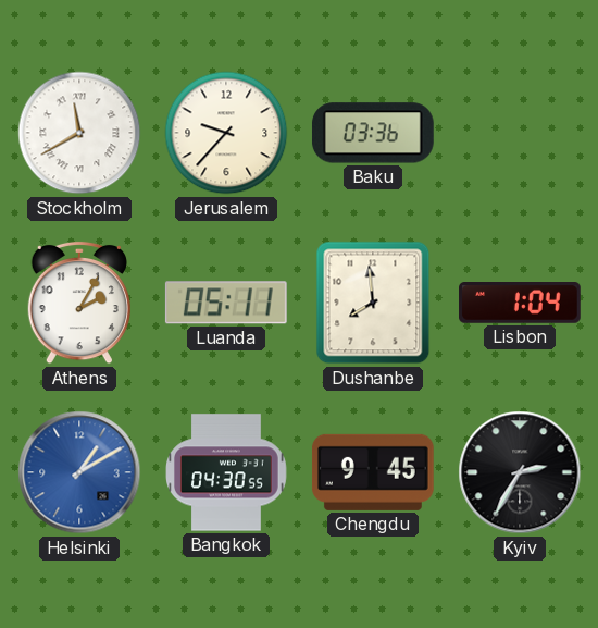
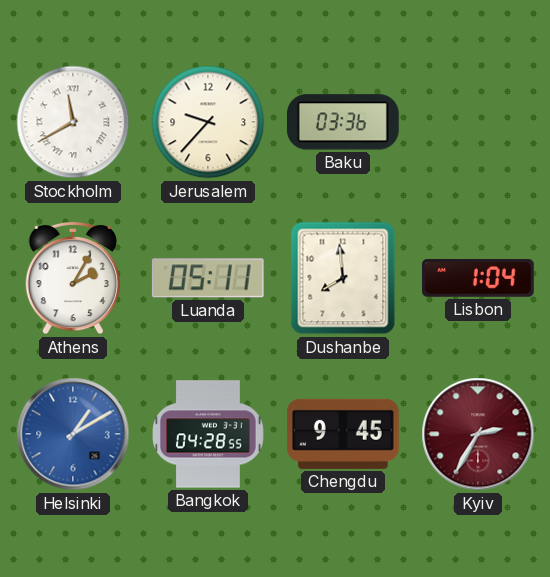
Bangkok: 04:30 -> 04:28 (209, 434)
Kyiv dial: black -> burgundy (478, 434)
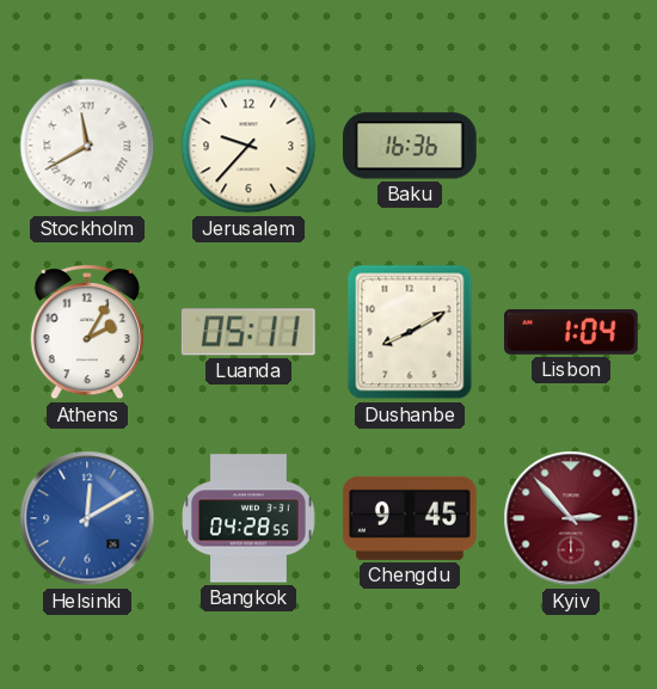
Baku: 03:36 -> 16:36 (410, 146)
Dushanbe: 7:59 -> 8:10 (410, 332)
Helsinki: 1:10 -> 12:10 (87, 518)
Kyiv: 2:35 -> 2:53 (571, 518)
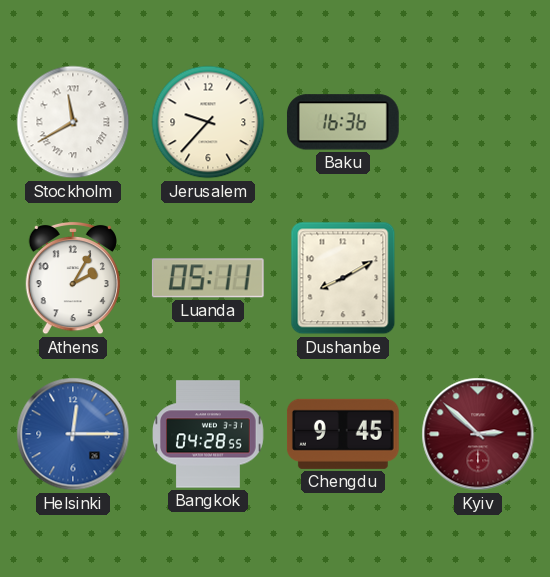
Lisbon: 1:04 -> none (572, 333)
Helsinki: 12:10 -> 12:15 (73, 434)
Kyiv: 2:53 -> 2:52 (478, 434)
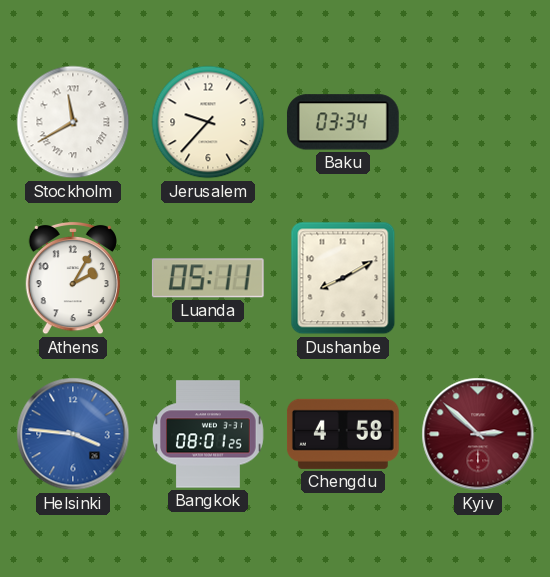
Baku: 16:36 -> 03:34 (343, 122)
Helsinki: 12:15 -> 3:46 (73, 434)
Bangkok: 04:28 -> 08:01 (209, 434)
Chengdu: 9:45 -> 4:58 (343, 434)
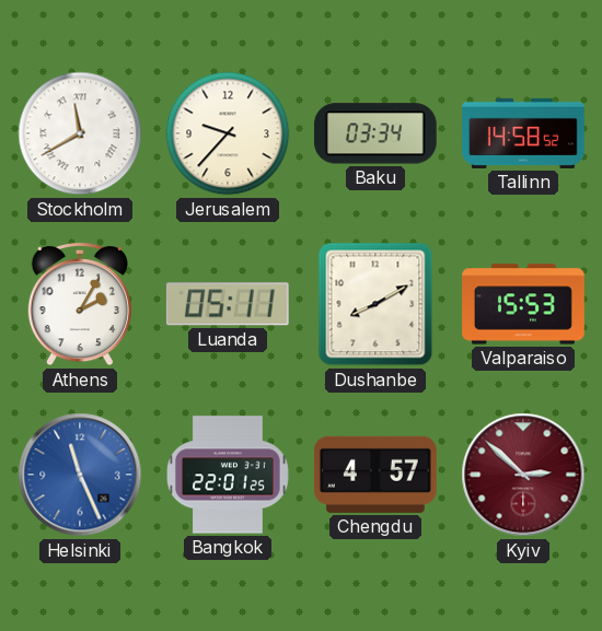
Tallinn: none -> 14:58 (523, 133)
Valparaiso: none -> 15:53 (523, 304)
Helsinki: 3:46 -> 11:26 (80, 475)
Bangkok: 08:01 -> 22:01 (229, 475)
Chengdu: 4:58 -> 4:57 (375, 475)
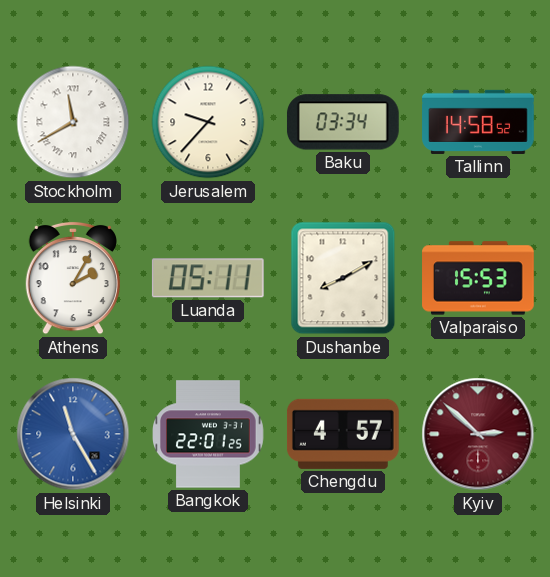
Helsinki: 11:26 -> 11:25 (73, 434)
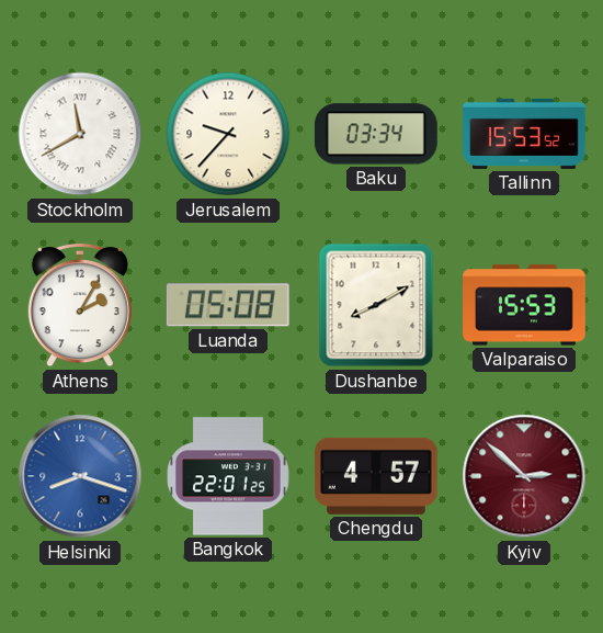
Tallinn: 14:58 -> 15:53 (524, 134)
Luanda: 05:11 -> 05:08 (228, 305)
Helsinki: 11:25 -> 8:18 (80, 476)
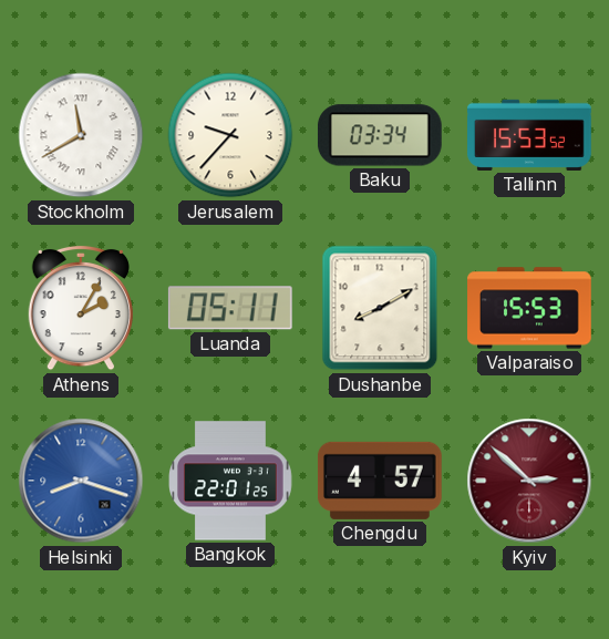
Luanda: 05:08 -> 05:11 (230, 308)
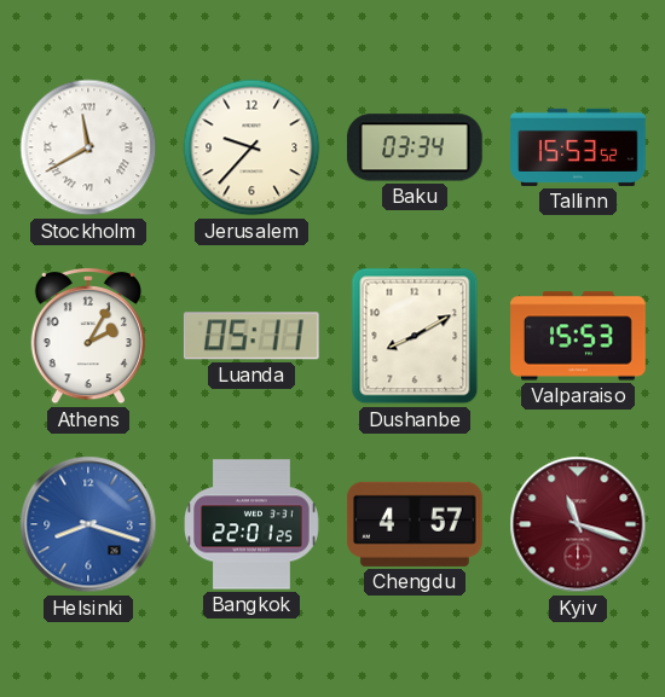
Kyiv: 2:52 -> 11:18 (578, 524)
